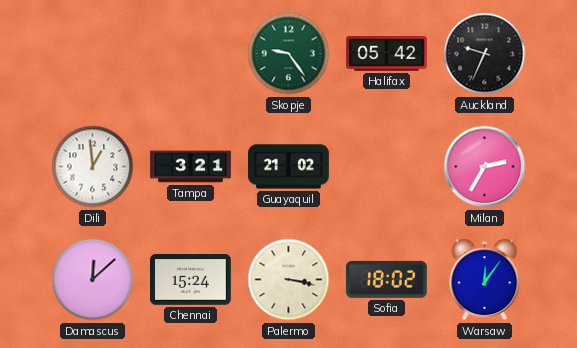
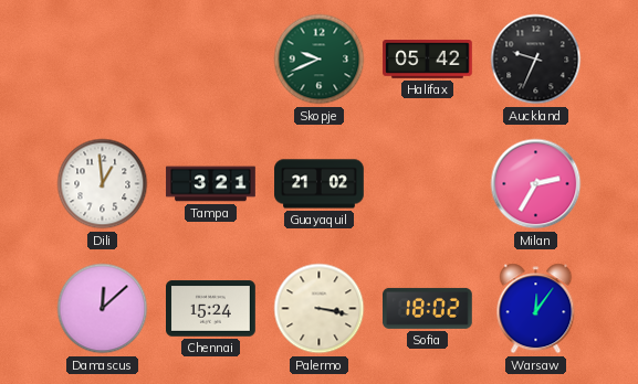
Skopje: 9:24 -> 9:41 (320, 60)
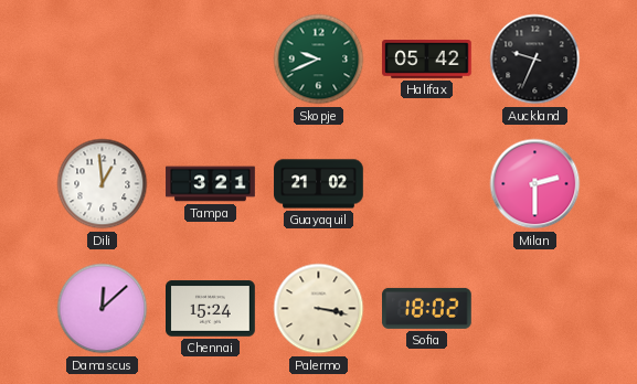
Milan: 2:35 -> 2:30 (535, 184)
Warsaw: 12:06 -> none (536, 309)
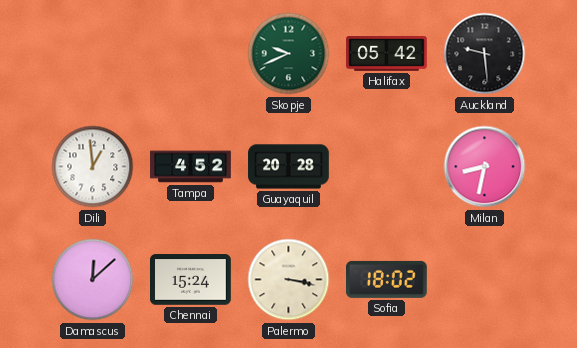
Auckland: 9:34 -> 9:29 (485, 54)
Tampa: 3:21 -> 4:52 (191, 167)
Guayaquil: 21:02 -> 20:28 (289, 167)
Milan: 2:30 -> 8:32 (485, 167)
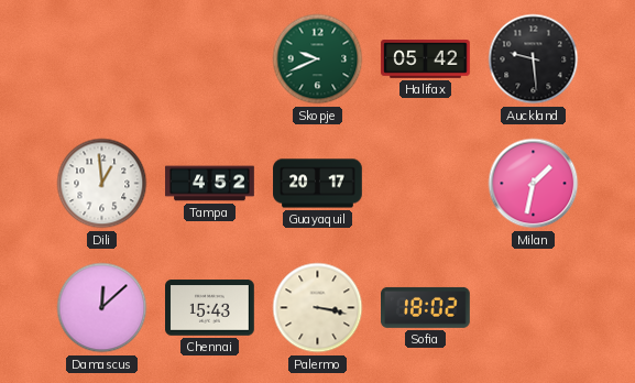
Guayaquil: 20:28 -> 20:17 (318, 184)
Milan: 8:32 -> 1:32 (534, 184)
Chennai: 15:24 -> 15:43 (210, 308)
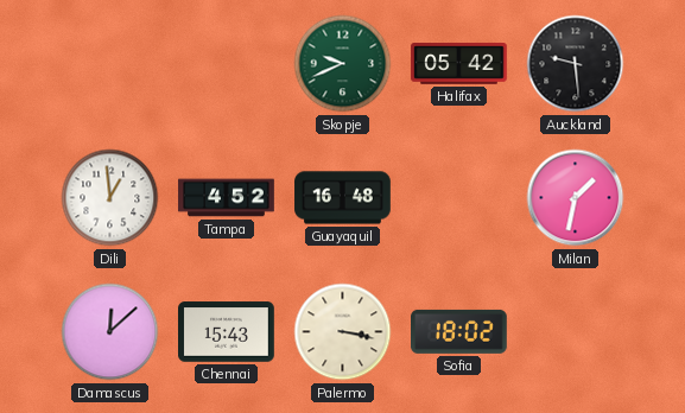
Guayaquil: 20:17 -> 16:48 (343, 198)
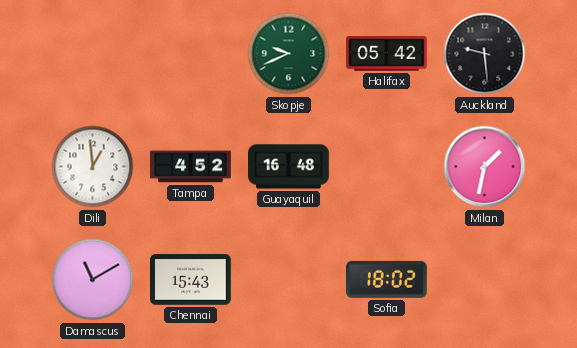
Damascus: 12:08 -> 11:10 (93, 280)
Palermo: 3:17 -> none (343, 332)
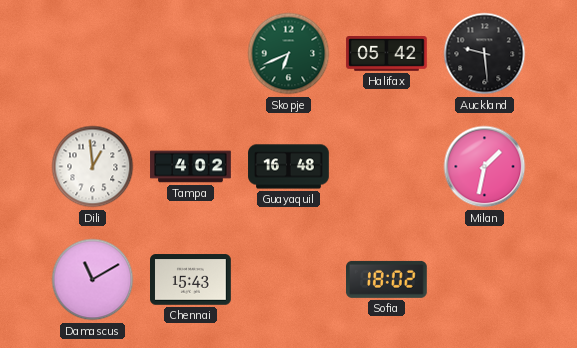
Skopje: 9:41 -> 6:41 (289, 54)
Tampa: 4:52 -> 4:02 (191, 167)
